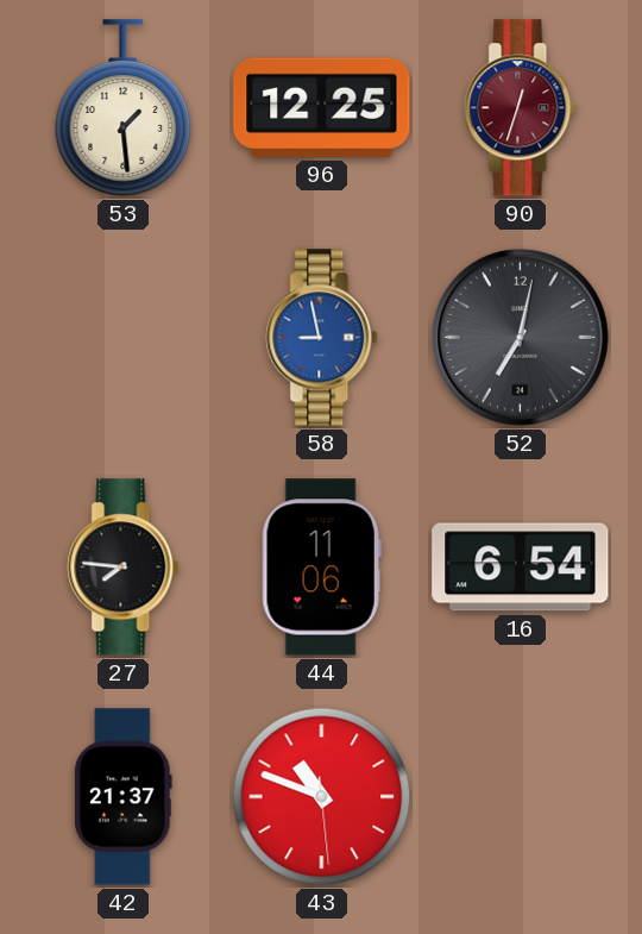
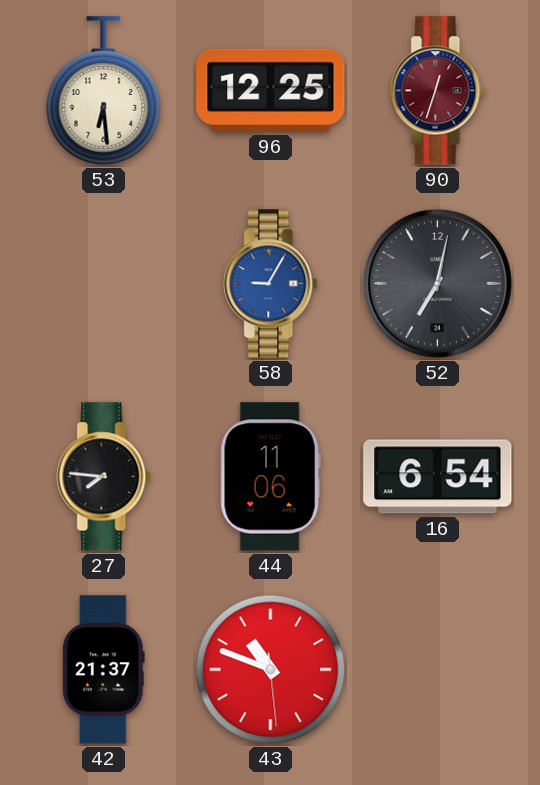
53: 1:29 -> 6:29 (104, 91)
58: 8:58 -> 9:05 (271, 284)
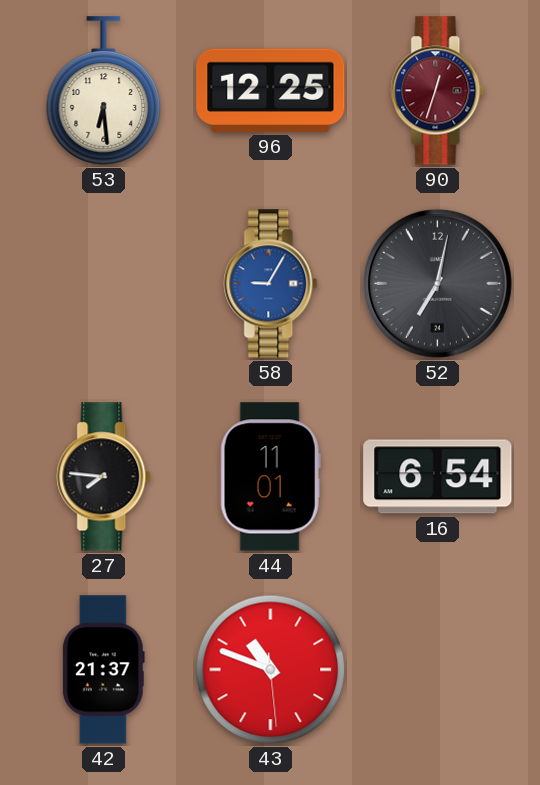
44: 11:06 -> 11:01 (270, 477)
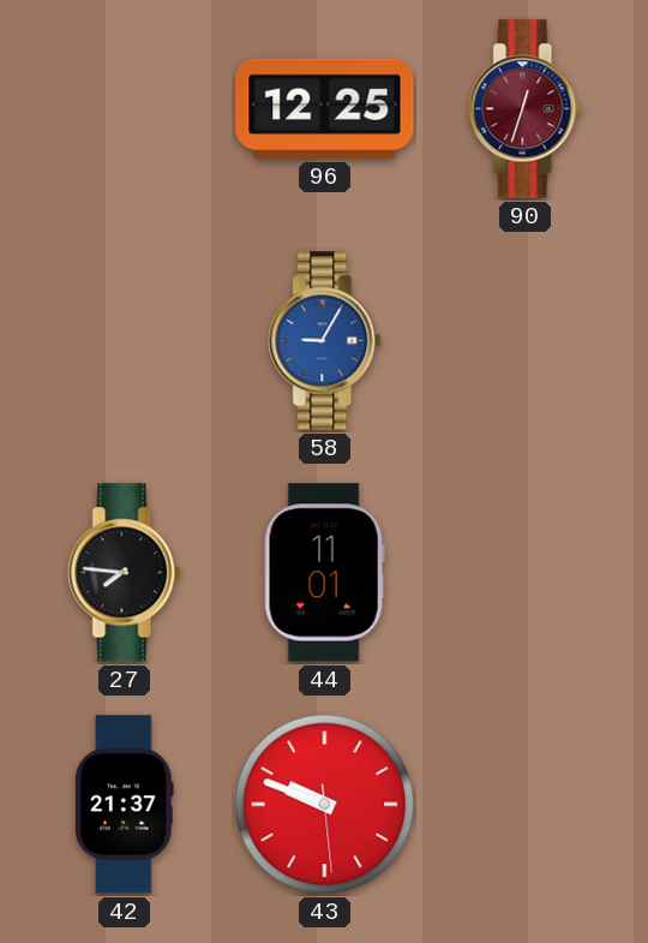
53: 6:29 -> none (104, 91)
52: 7:02 -> none (437, 283)
16: 6:54 -> none (438, 477)
43: 10:48 -> 9:48 (325, 805)
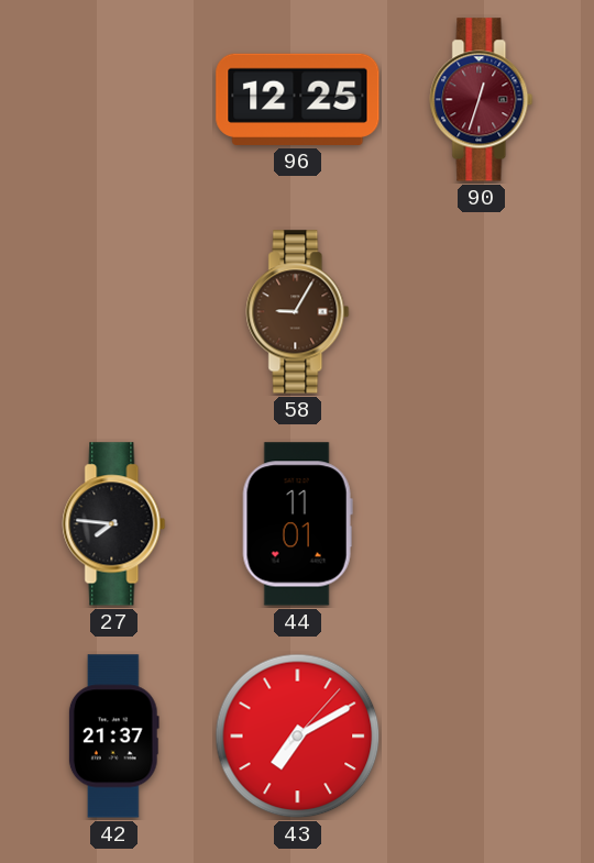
58 dial: blue -> brown (298, 312)
43: 9:48 -> 7:10 (298, 737)
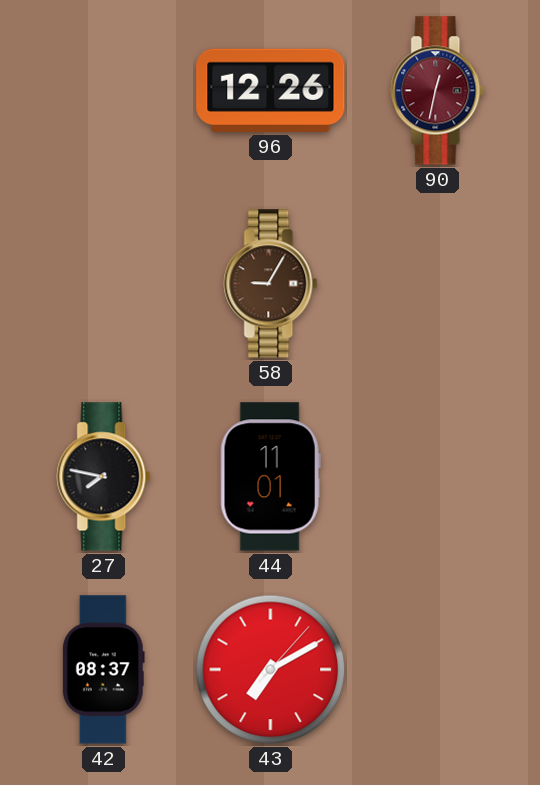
96: 12:25 -> 12:26 (271, 90)
90: 12:33 -> 12:32 (438, 91)
27: 7:46 -> 7:47 (104, 477)
42: 21:37 -> 08:37 (103, 670)
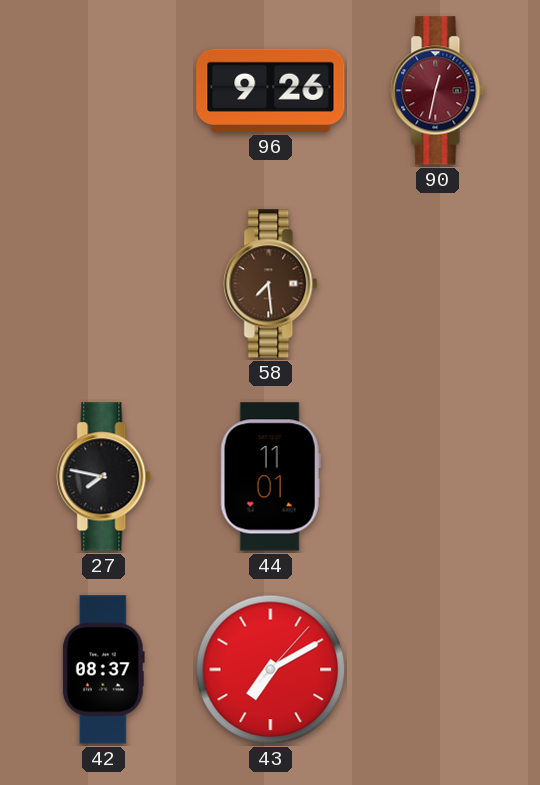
96: 12:26 -> 9:26 (271, 90)
58: 9:05 -> 7:29 (271, 284)
